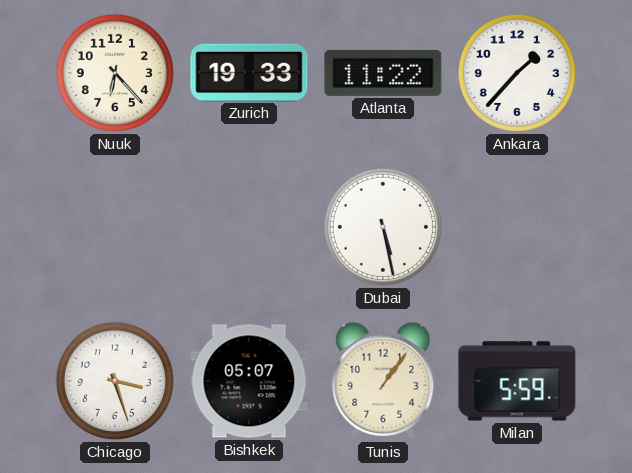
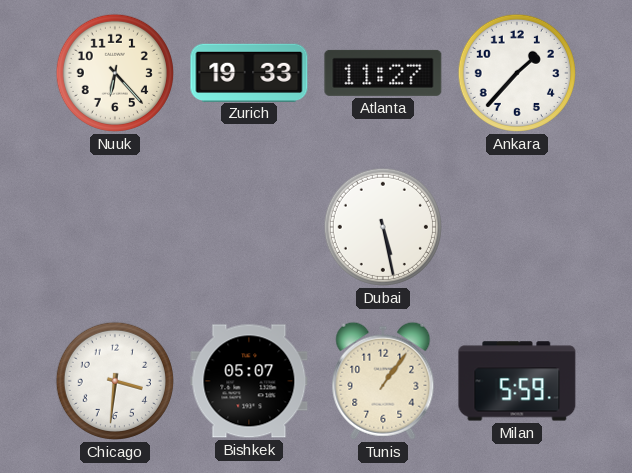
Atlanta: 11:22 -> 11:27 (383, 73)
Chicago: 3:27 -> 3:31 (115, 381)
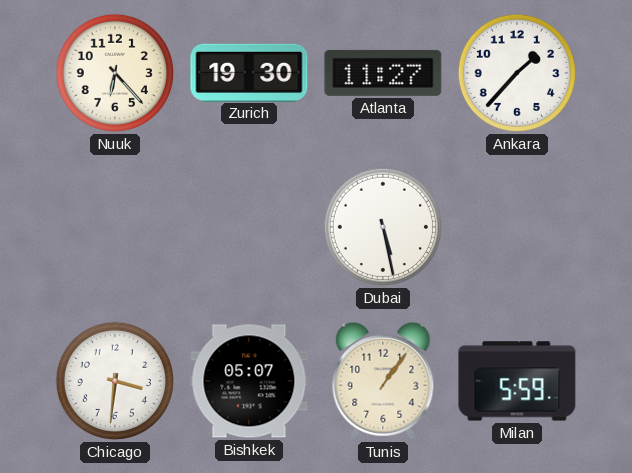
Zurich: 19:33 -> 19:30 (249, 72)
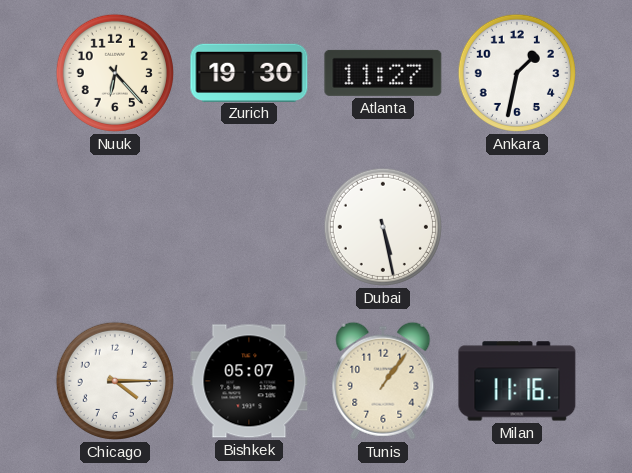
Ankara: 1:37 -> 1:32 (517, 73)
Chicago: 3:31 -> 4:15 (115, 381)
Milan: 5:59 -> 11:16 (517, 381)
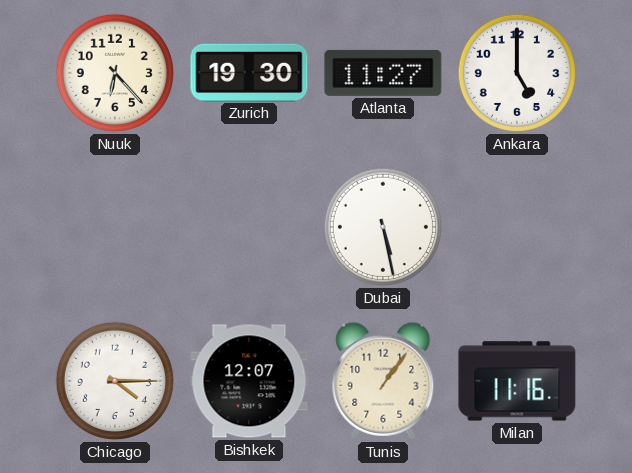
Ankara: 1:32 -> 5:00 (517, 73)
Bishkek: 05:07 -> 12:07 (249, 381)
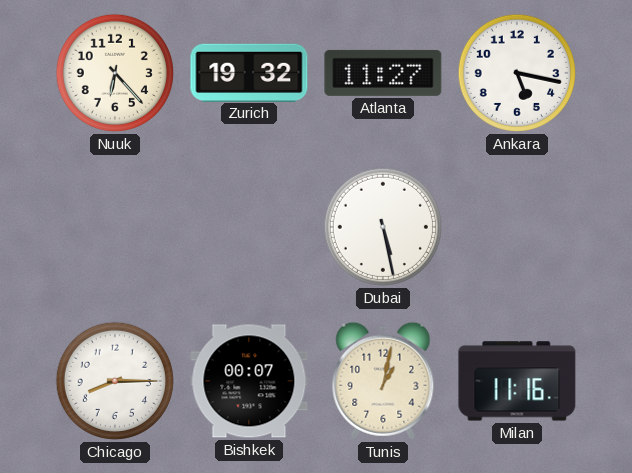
Zurich: 19:30 -> 19:32 (249, 72)
Ankara: 5:00 -> 5:17 (517, 73)
Chicago: 4:15 -> 8:15 (115, 381)
Bishkek: 12:07 -> 00:07 (249, 381)
Tunis: 1:06 -> 1:02 (383, 381)
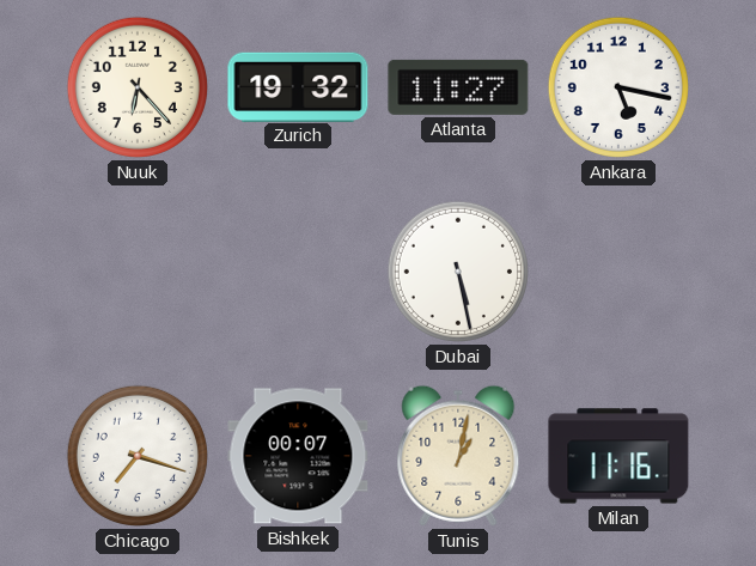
Chicago: 8:15 -> 7:18 (138, 456)
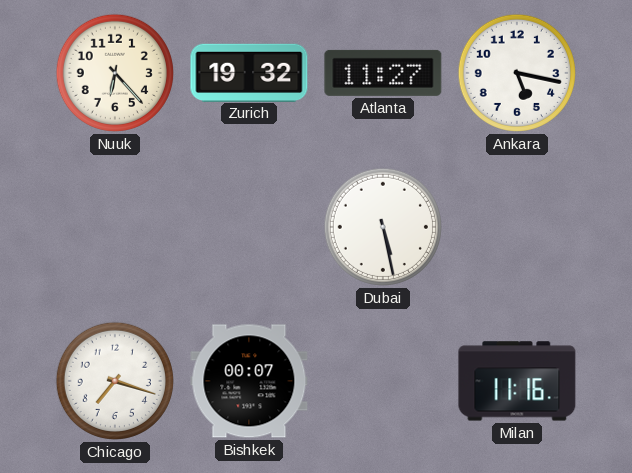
Tunis: 1:02 -> none (458, 456)
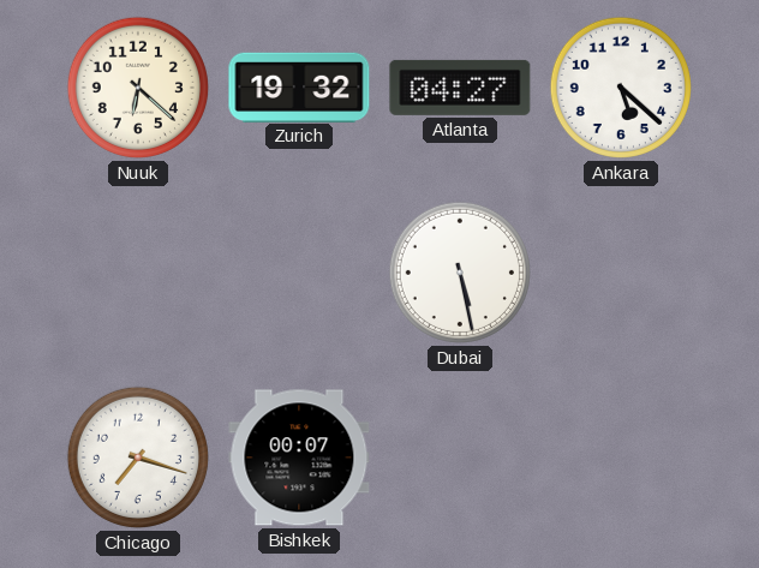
Nuuk: 6:23 -> 6:22 (138, 88)
Atlanta: 11:27 -> 04:27 (460, 88)
Ankara: 5:17 -> 5:22 (621, 88)
Milan: 11:16 -> none (517, 381)
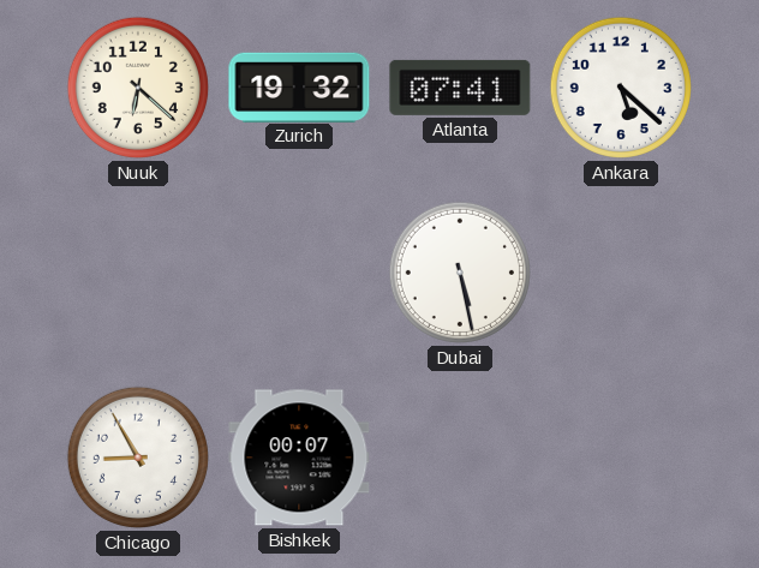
Atlanta: 04:27 -> 07:41 (460, 88)
Chicago: 7:18 -> 8:55 (138, 458)
